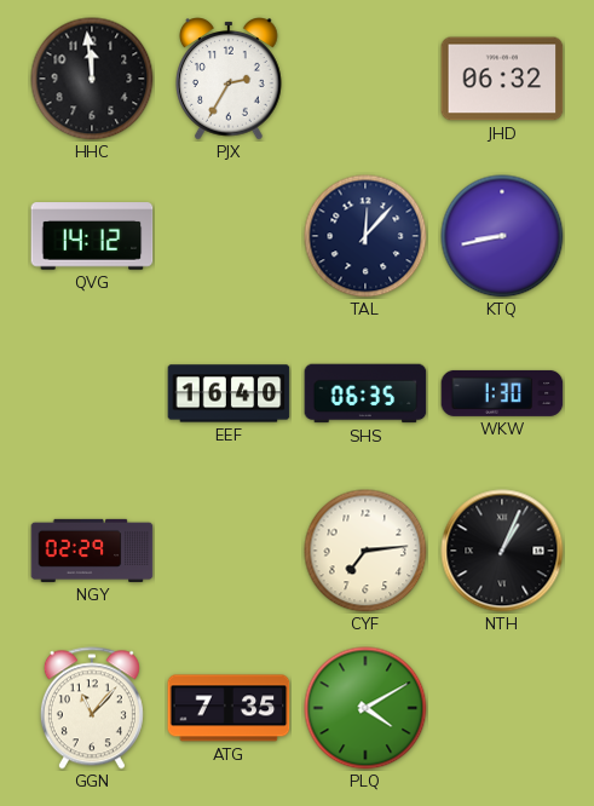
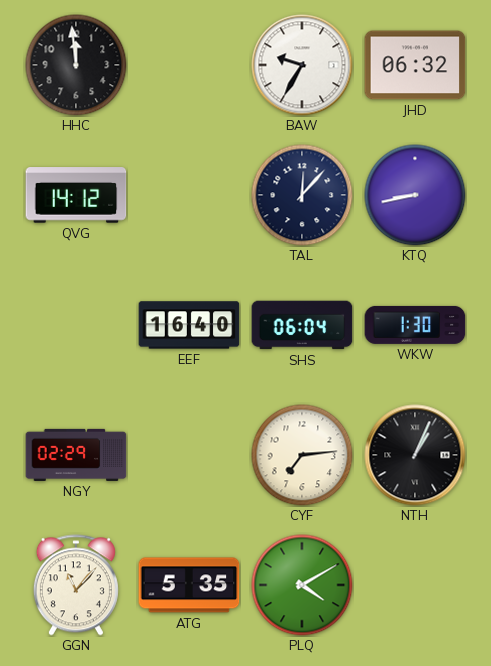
PJX: 2:35 -> none (230, 79)
BAW: none -> 9:35 (302, 65)
SHS: 06:35 -> 06:04 (302, 325)
ATG: 7:35 -> 5:35 (189, 585)
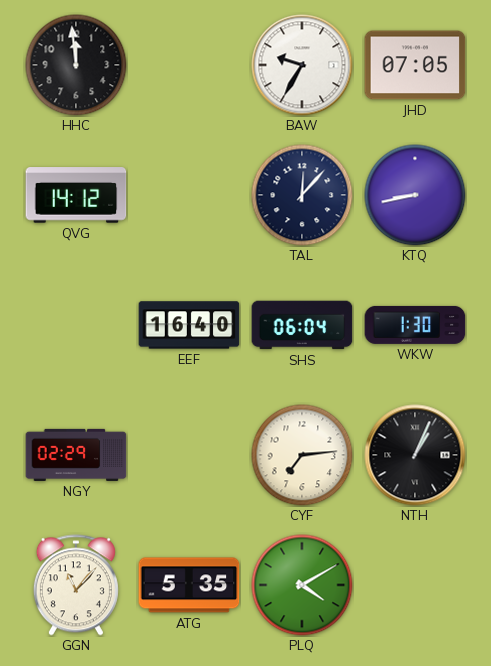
JHD: 06:32 -> 07:05 (415, 65)
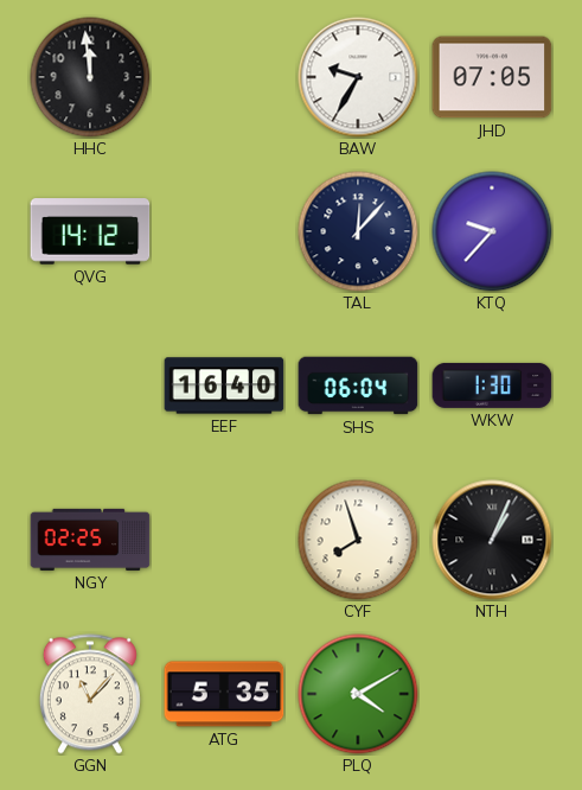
KTQ: 8:43 -> 9:37 (492, 231)
NGY: 02:29 -> 02:25 (90, 540)
CYF: 7:14 -> 7:57 (358, 540)
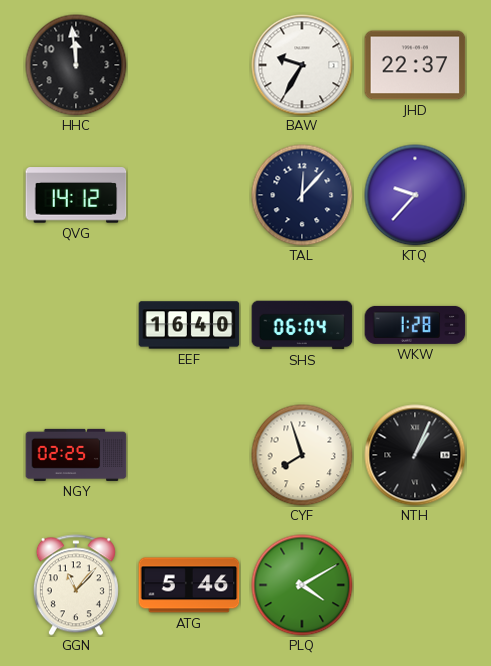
JHD: 07:05 -> 22:37 (415, 65)
WKW: 1:30 -> 1:28 (415, 325)
ATG: 5:35 -> 5:46 (189, 585)
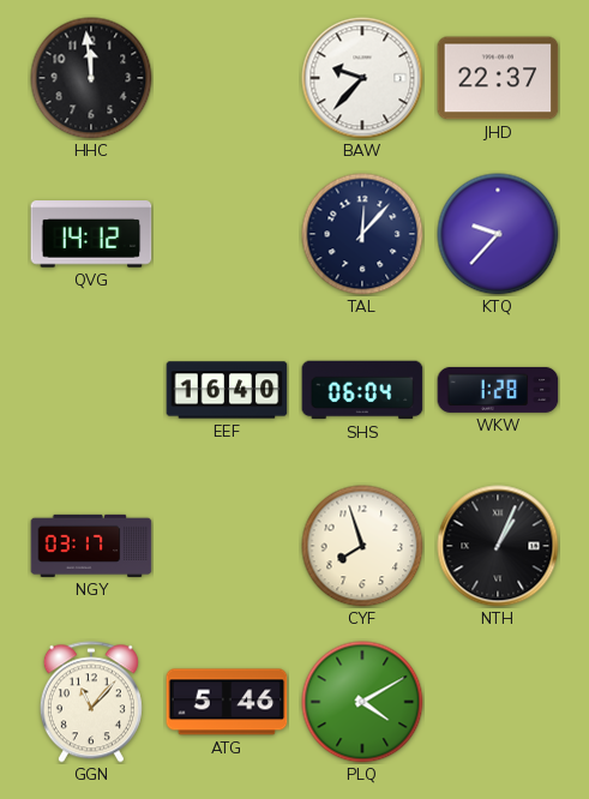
BAW: 9:35 -> 9:37 (362, 78)
NGY: 02:25 -> 03:17 (91, 546)
